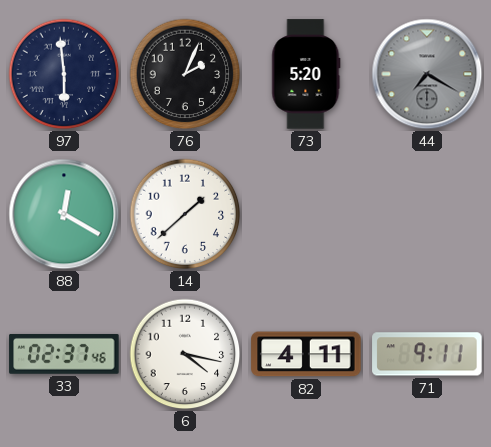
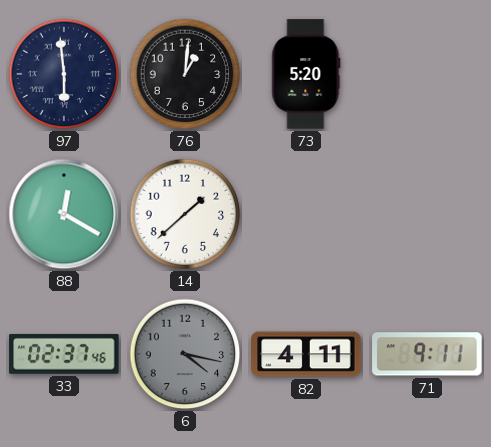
76: 2:04 -> 1:01 (185, 74)
44: 7:20 -> none (427, 74)
6 dial: white -> grey (185, 354)
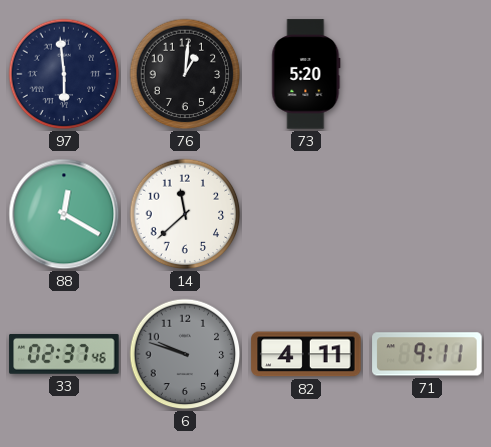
14: 1:38 -> 11:38 (185, 214)
6: 4:17 -> 9:48 (185, 354)
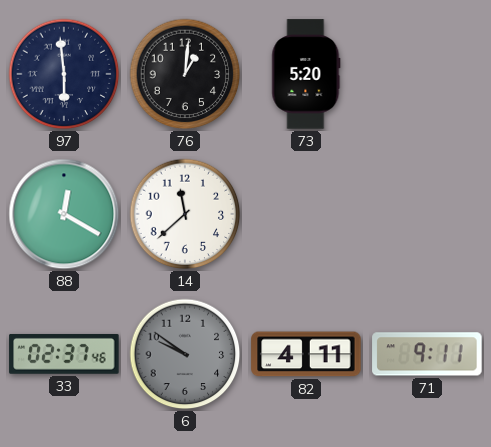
6: 9:48 -> 9:51 (185, 354)
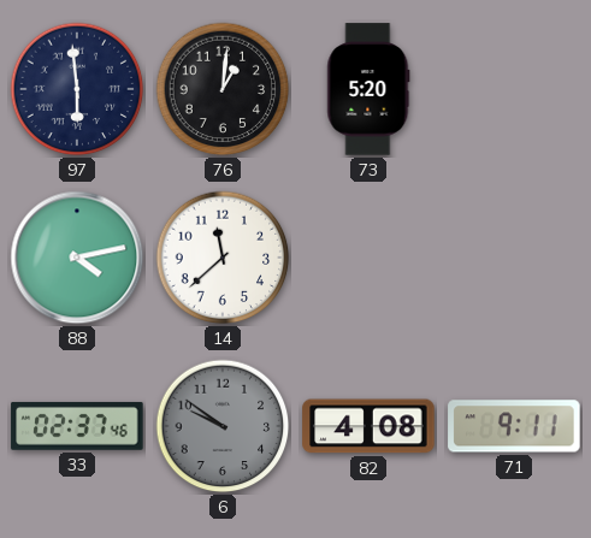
88: 12:20 -> 4:13 (77, 258)
82: 4:11 -> 4:08 (368, 426)
